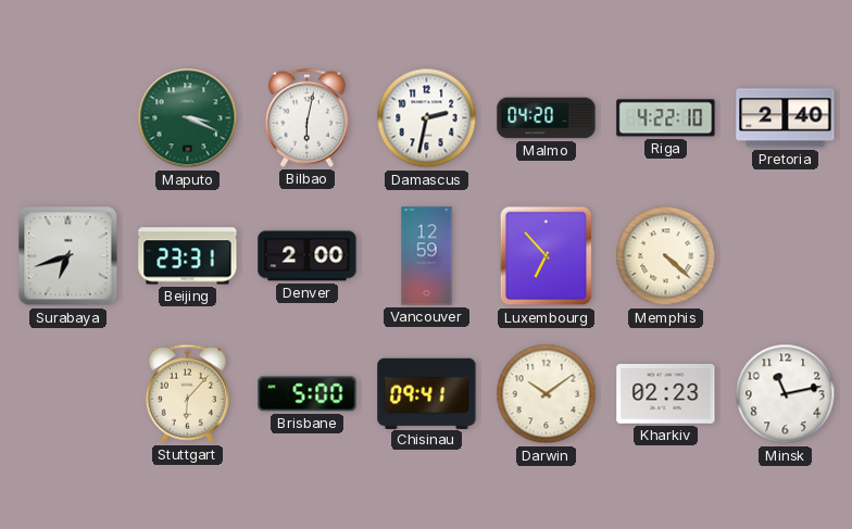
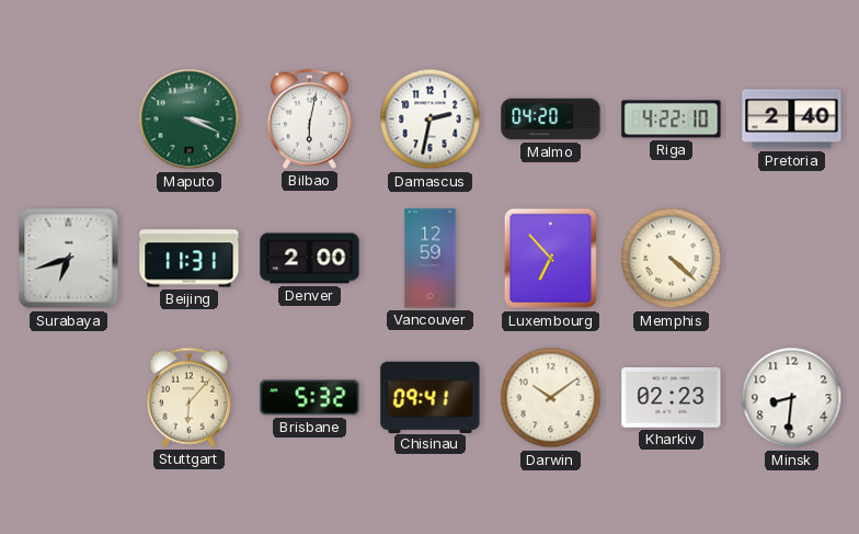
Beijing: 23:31 -> 11:31 (190, 259)
Brisbane: 5:00 -> 5:32 (310, 398)
Minsk: 11:13 -> 8:31 (792, 398)
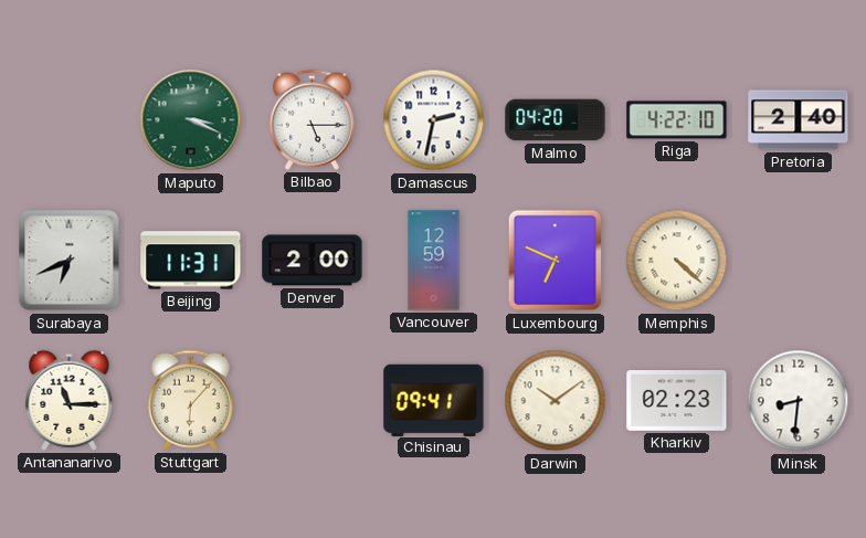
Bilbao: 6:02 -> 5:15 (311, 119)
Surabaya: 6:42 -> 6:41 (70, 261)
Luxembourg: 6:53 -> 6:49 (556, 261)
Antananarivo: none -> 11:15 (70, 400)
Brisbane: 5:32 -> none (310, 398)
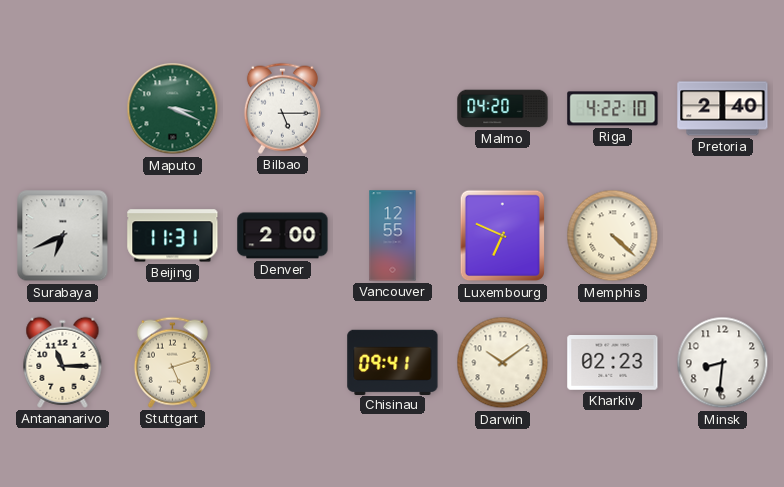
Damascus: 2:32 -> none (434, 120)
Vancouver: 12:59 -> 12:55 (393, 236)
Stuttgart: 6:07 -> 5:12 (172, 362)
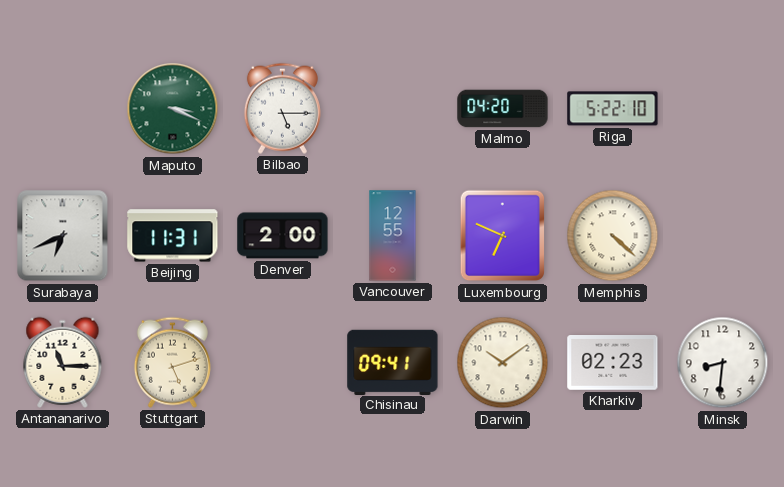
Riga: 4:22 -> 5:22 (613, 109)
Pretoria: 2:40 -> none (723, 109)
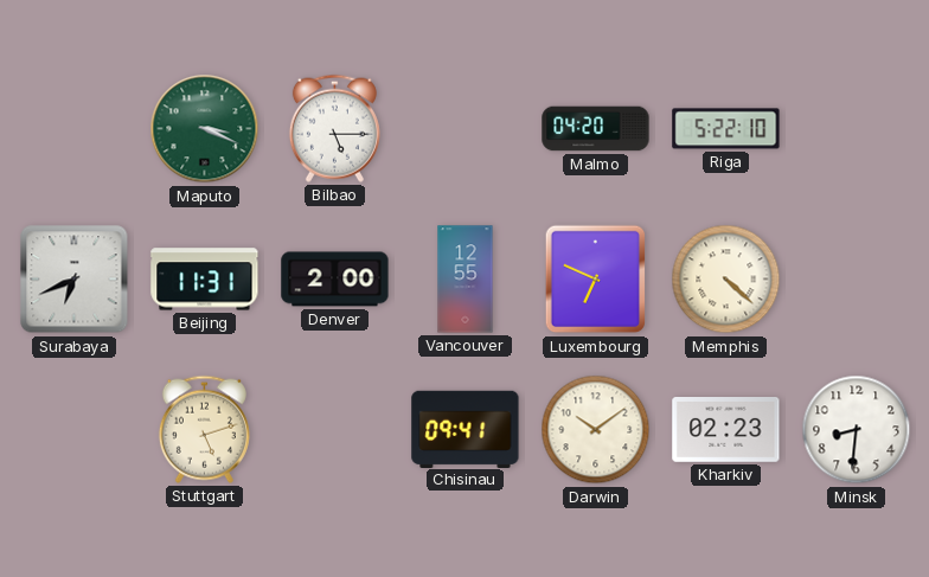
Antananarivo: 11:15 -> none (63, 362)
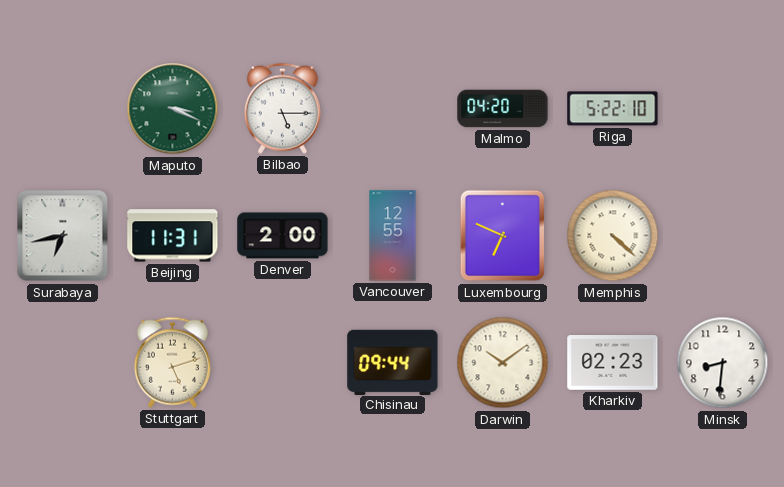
Surabaya: 6:41 -> 6:43 (63, 236)
Chisinau: 09:41 -> 09:44 (393, 362)
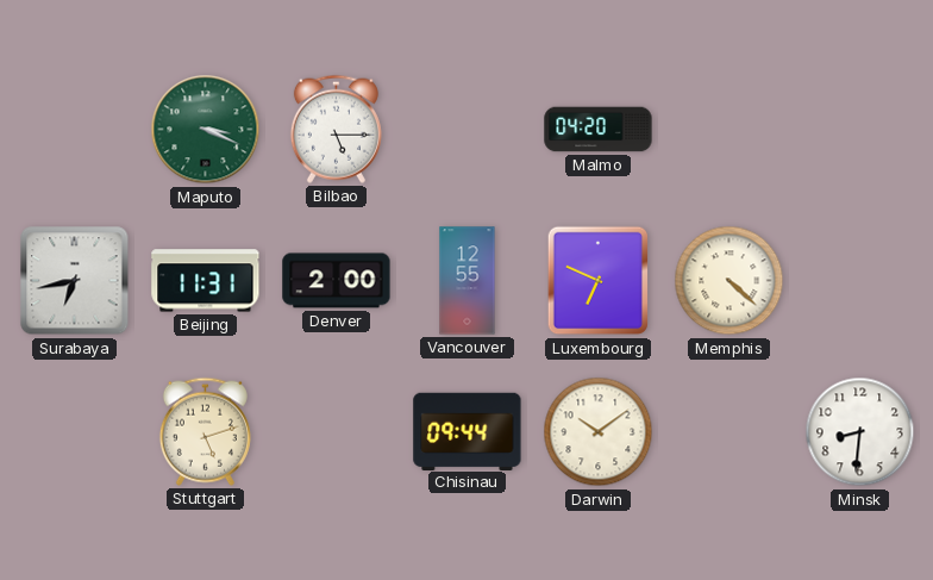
Riga: 5:22 -> none (613, 109)
Kharkiv: 02:23 -> none (613, 363)
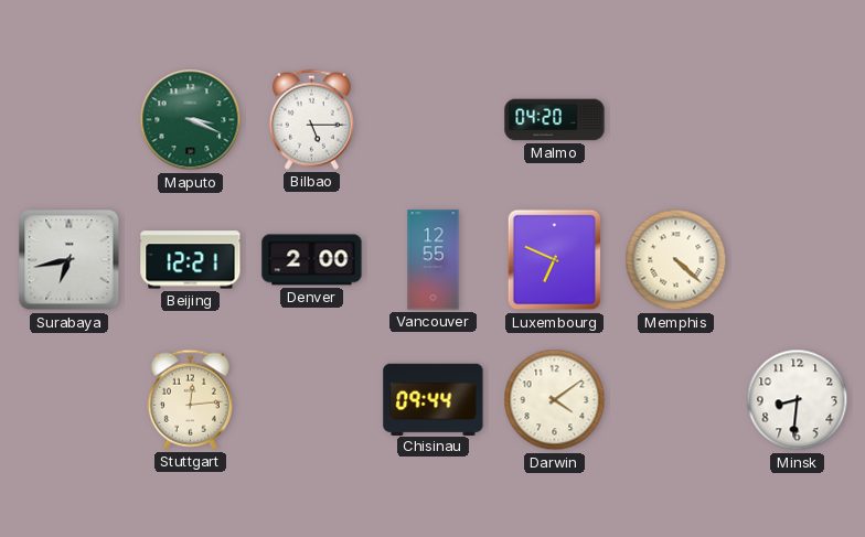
Beijing: 11:31 -> 12:21 (191, 260)
Stuttgart: 5:12 -> 12:14 (190, 399)
Darwin: 10:09 -> 4:09 (555, 400)
